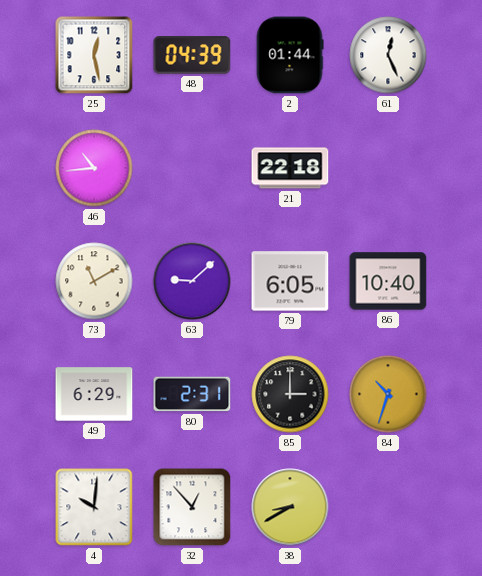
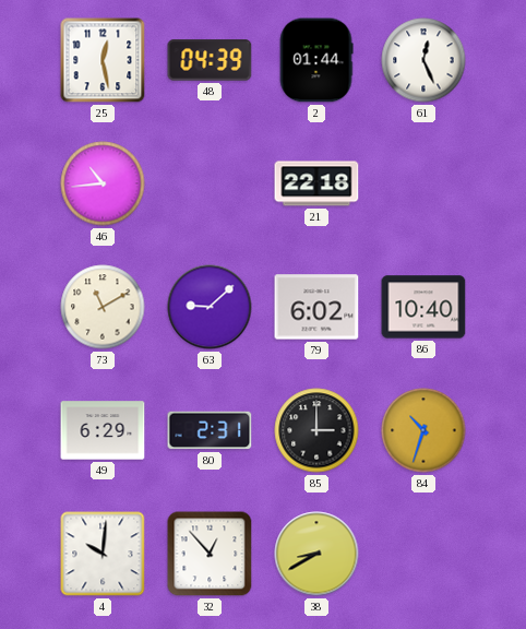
79: 6:05 -> 6:02 (316, 307)
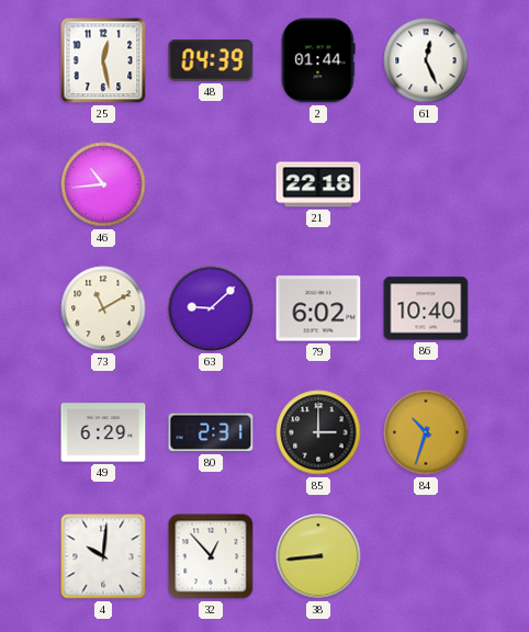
38: 8:40 -> 8:44 (318, 556)
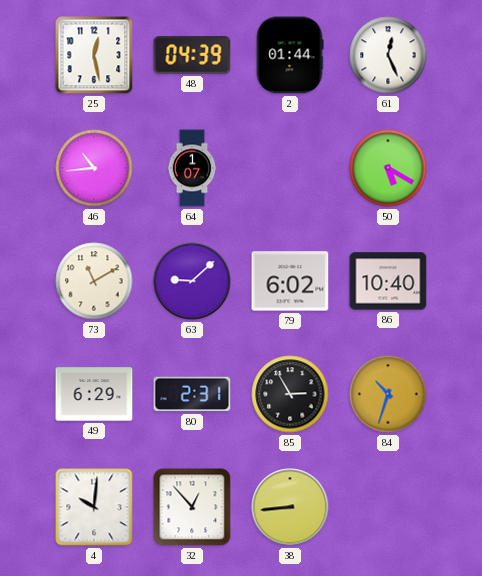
64: none -> 1:07 (192, 168)
21: 22:18 -> none (318, 184)
50: none -> 5:20 (388, 168)
85: 3:00 -> 2:55 (290, 394)
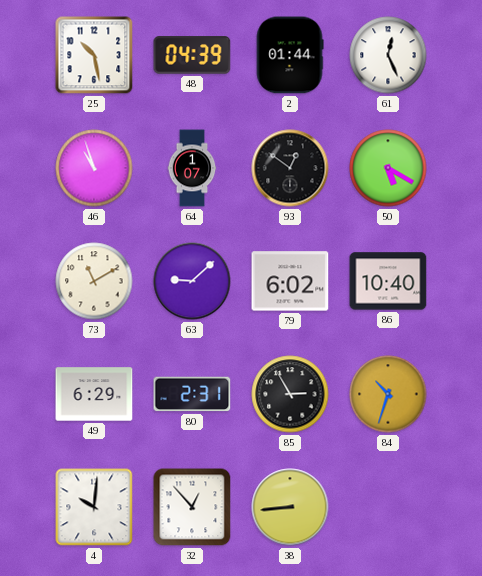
25: 12:28 -> 10:28 (94, 55)
46: 10:44 -> 10:57 (94, 168)
93: none -> 12:51 (290, 168)
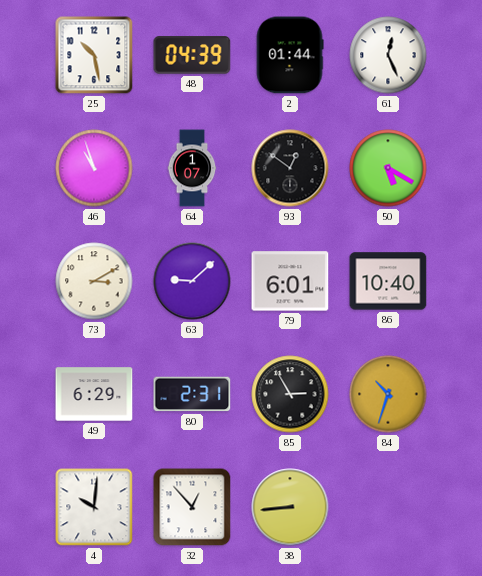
73: 11:10 -> 3:10 (94, 281)
79: 6:02 -> 6:01 (290, 281)
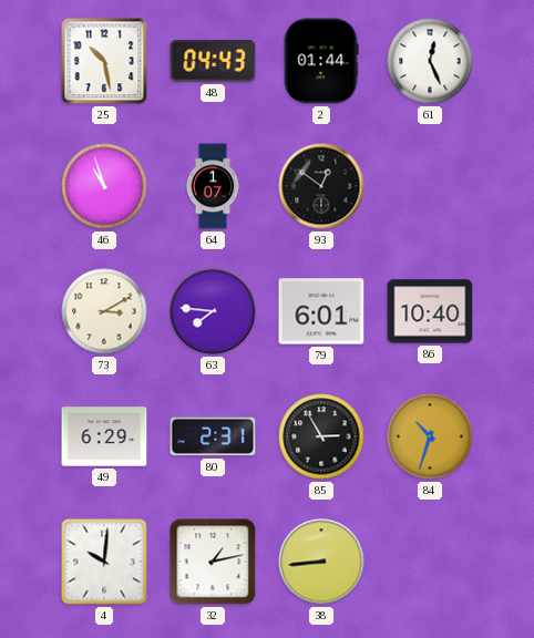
48: 04:39 -> 04:43 (213, 61)
50: 5:20 -> none (388, 168)
63: 9:08 -> 7:46 (213, 311)
32: 12:53 -> 1:13 (213, 562)
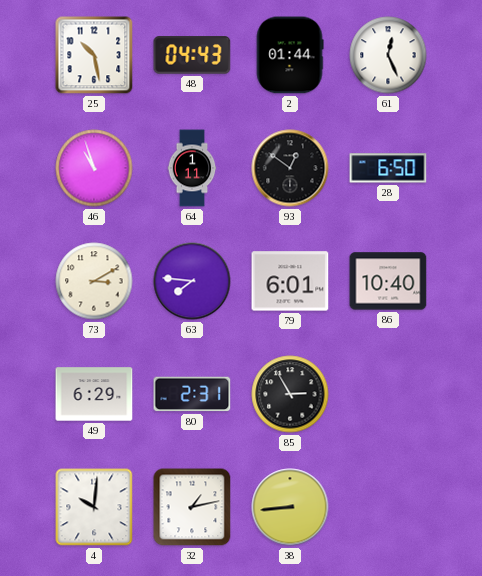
64: 1:07 -> 1:11 (192, 168)
28: none -> 6:50 (388, 168)
84: 10:33 -> none (430, 436)
